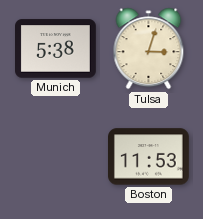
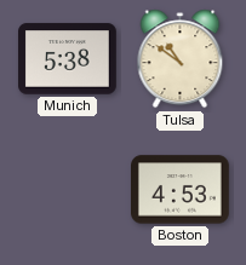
Tulsa: 3:03 -> 10:51 (181, 59)
Boston: 11:53 -> 4:53 (181, 190)
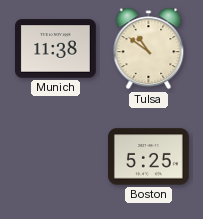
Munich: 5:38 -> 11:38 (56, 49)
Boston: 4:53 -> 5:25 (149, 157)
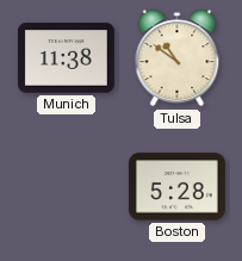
Boston: 5:25 -> 5:28 (178, 187)
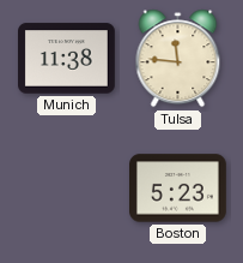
Tulsa: 10:51 -> 11:46 (178, 59)
Boston: 5:28 -> 5:23 (178, 189)
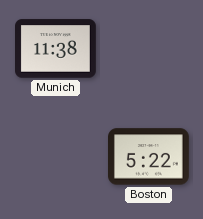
Tulsa: 11:46 -> none (178, 59)
Boston: 5:23 -> 5:22 (149, 157)
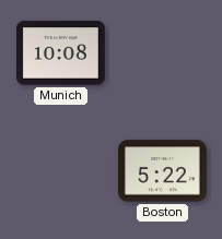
Munich: 11:38 -> 10:08 (61, 53)
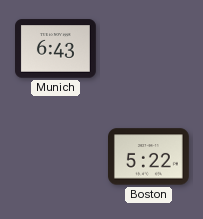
Munich: 10:08 -> 6:43 (56, 49)
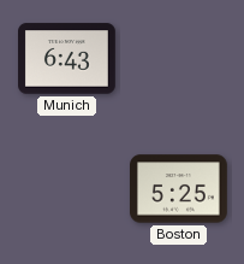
Boston: 5:22 -> 5:25 (179, 189)
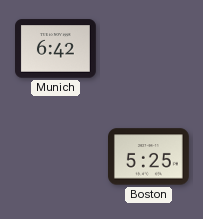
Munich: 6:43 -> 6:42 (56, 49)
